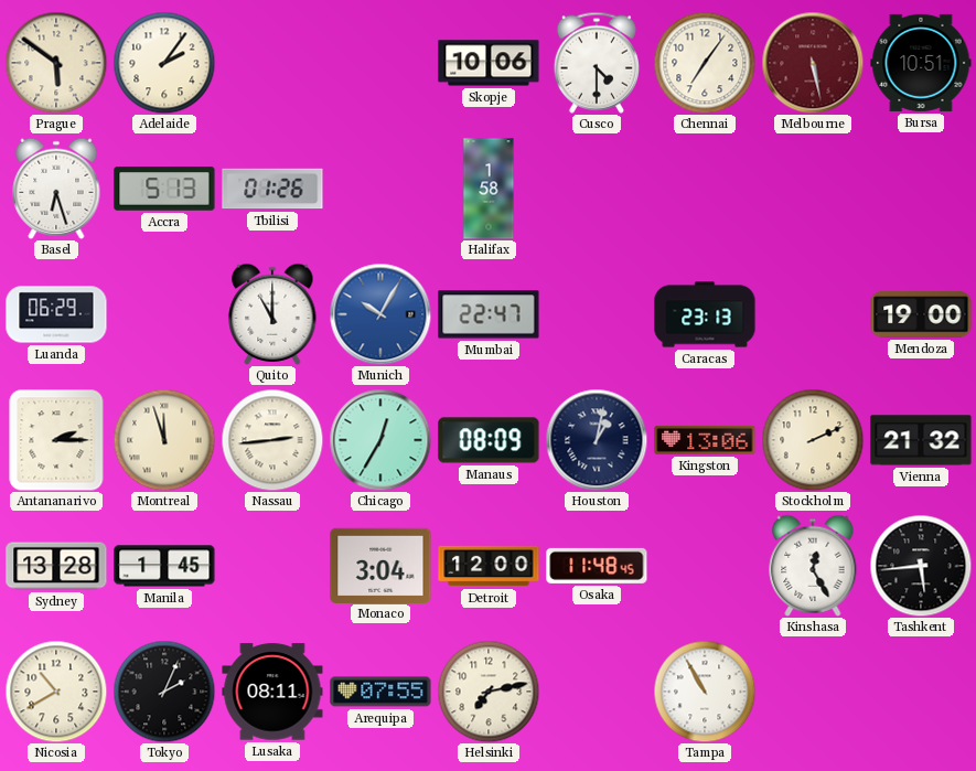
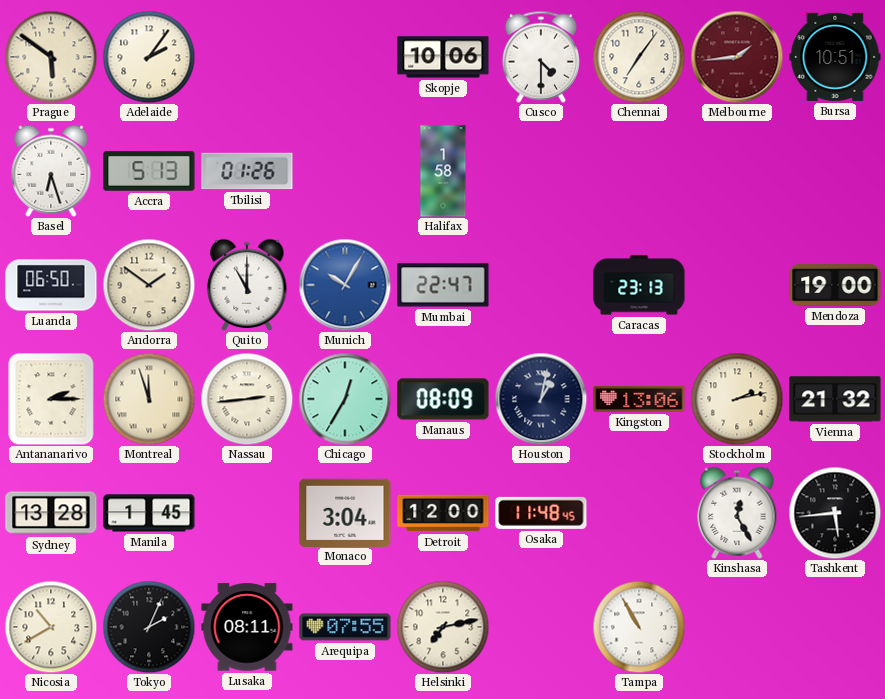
Melbourne: 5:28 -> 1:44 (737, 57)
Luanda: 06:29 -> 06:50 (51, 285)
Andorra: none -> 1:51 (149, 285)
Stockholm: 2:11 -> 2:13 (737, 399)
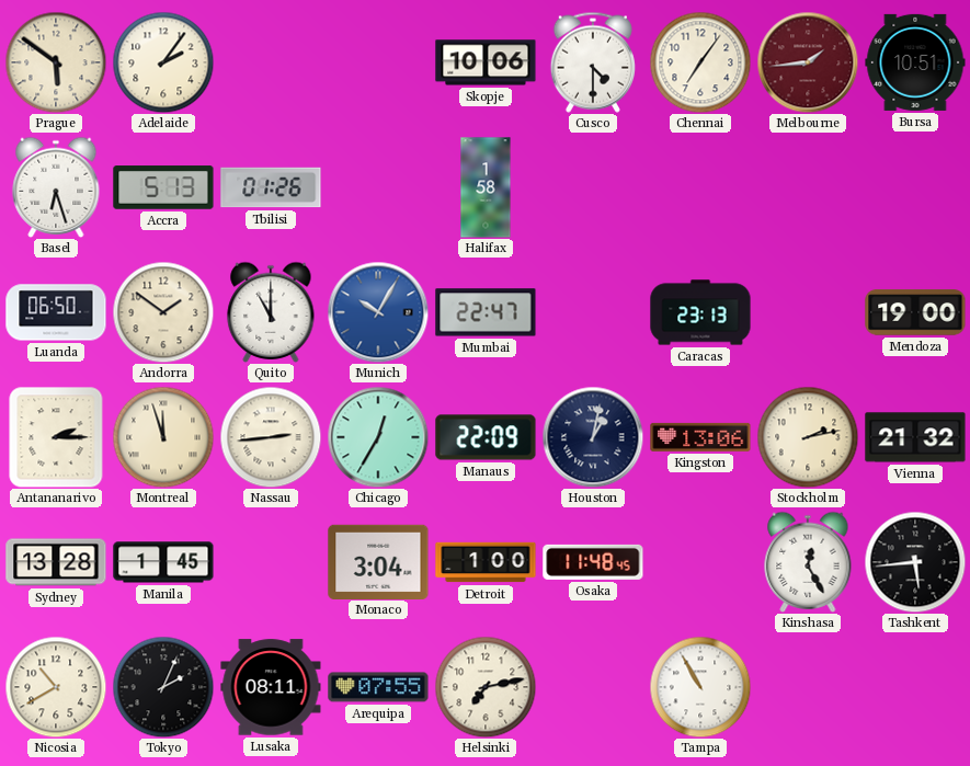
Manaus: 08:09 -> 22:09 (486, 437)
Detroit: 12:00 -> 1:00 (486, 562)
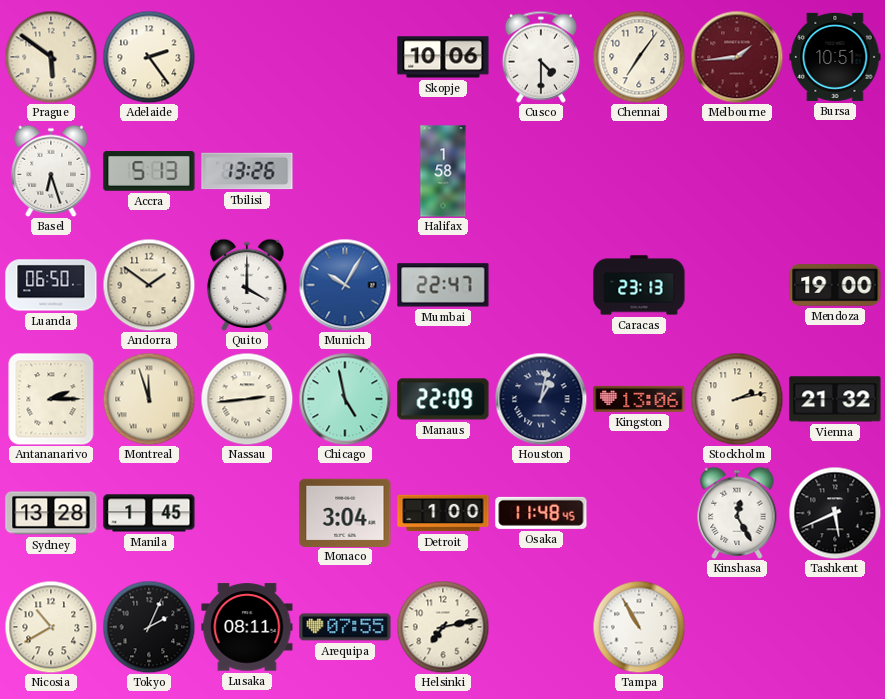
Adelaide: 2:06 -> 2:24 (149, 57)
Tbilisi: 01:26 -> 13:26 (247, 171)
Quito: 11:00 -> 4:00 (247, 285)
Chicago: 12:35 -> 4:58 (345, 399)
Tashkent: 5:44 -> 5:41 (835, 513)
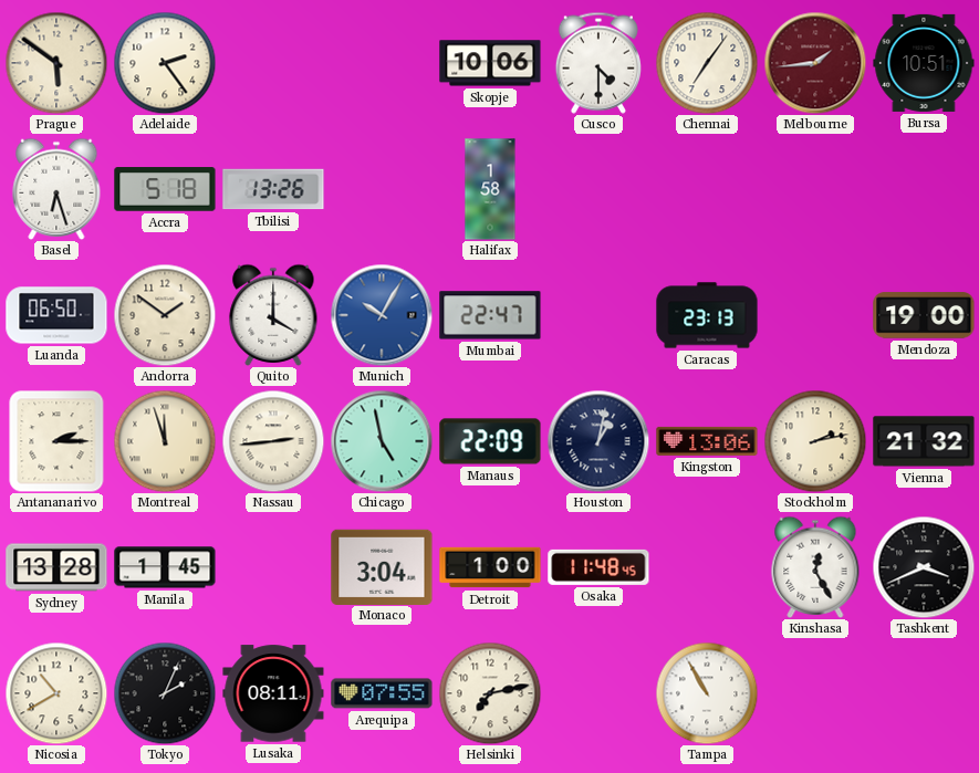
Accra: 5:13 -> 5:18 (165, 189)
Tashkent: 5:41 -> 3:41 (924, 567)
